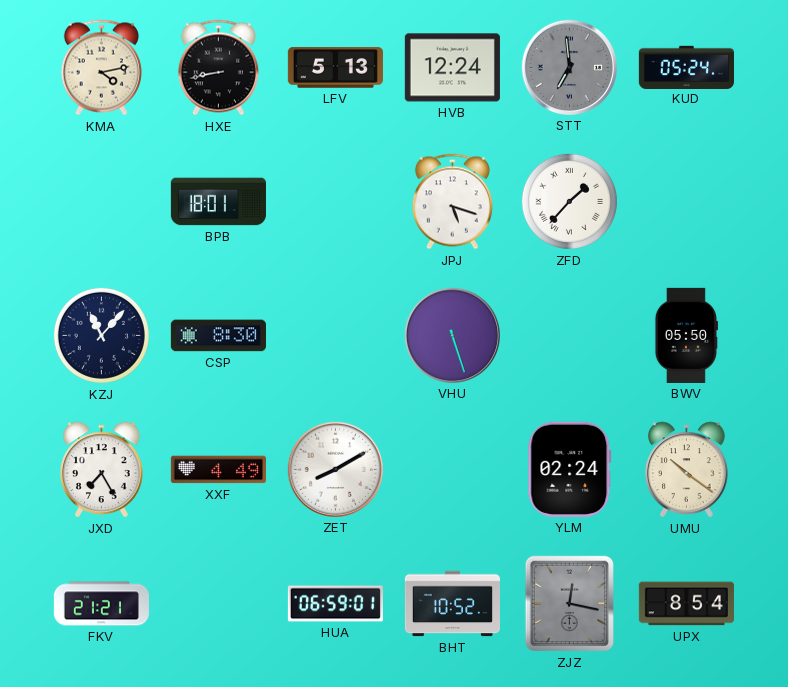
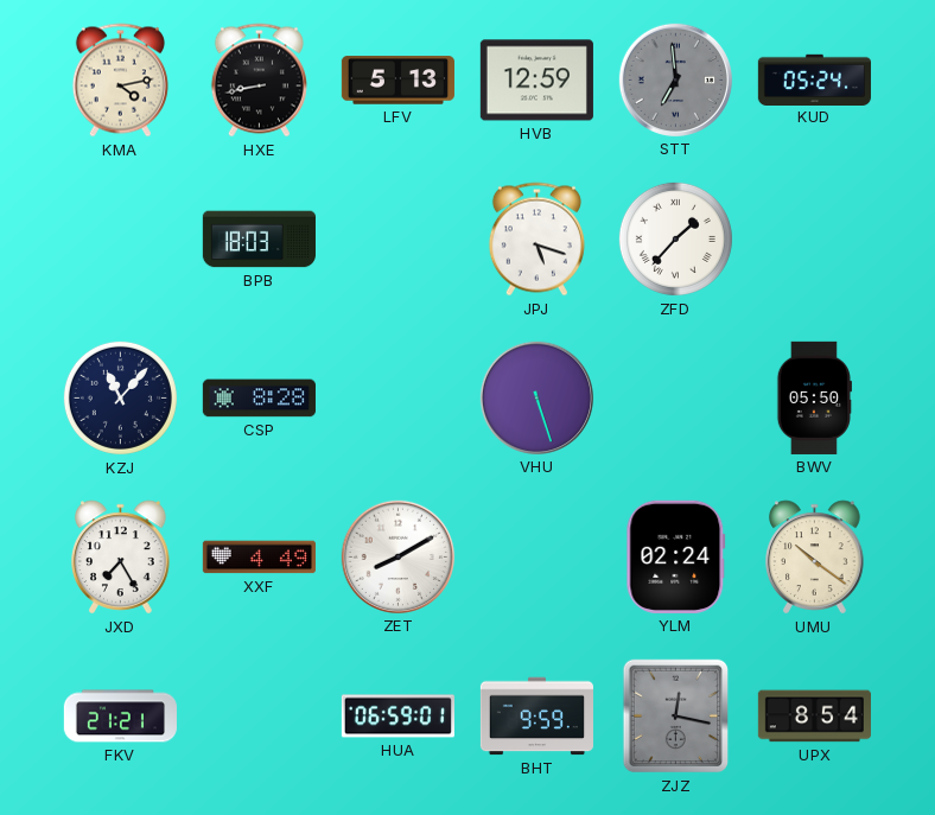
HVB: 12:24 -> 12:59 (536, 81)
BPB: 18:01 -> 18:03 (259, 240)
CSP: 8:30 -> 8:28 (259, 399)
BHT: 10:52 -> 9:59 (536, 717)
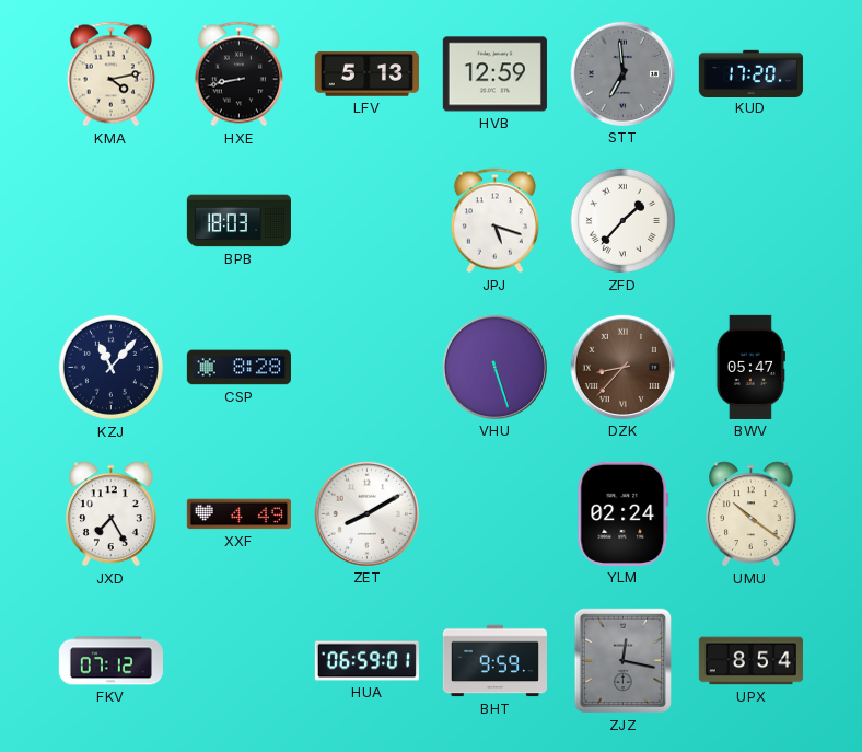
KUD: 05:24 -> 17:20 (750, 73)
DZK: none -> 8:37 (622, 367)
BWV: 05:50 -> 05:47 (750, 367)
FKV: 21:21 -> 07:12 (110, 661)
